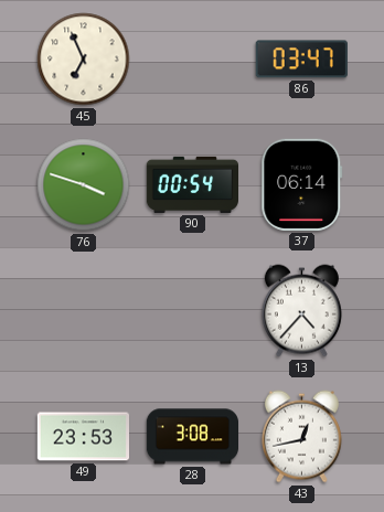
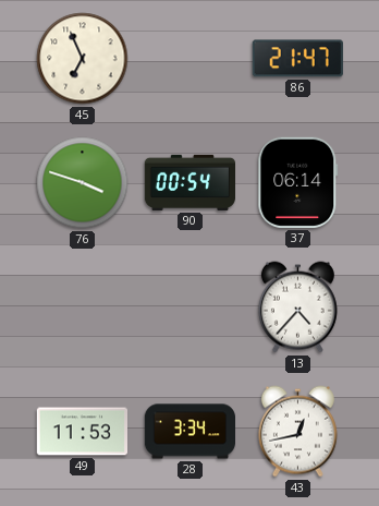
86: 03:47 -> 21:47 (297, 59)
49: 23:53 -> 11:53 (82, 432)
28: 3:08 -> 3:34 (189, 432)
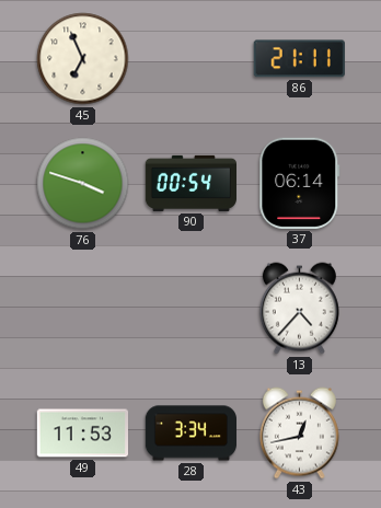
86: 21:47 -> 21:11 (299, 59)
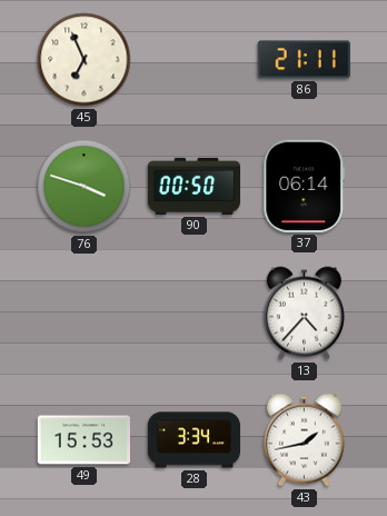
90: 00:54 -> 00:50 (193, 186)
49: 11:53 -> 15:53 (83, 440)
43: 12:43 -> 1:43 (304, 440)
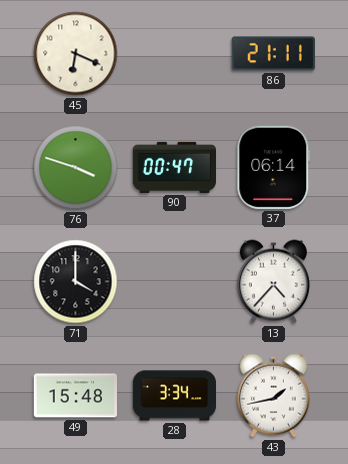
45: 6:56 -> 6:19 (76, 54)
90: 00:50 -> 00:47 (174, 167)
71: none -> 4:00 (76, 282)
49: 15:53 -> 15:48 (75, 396)
